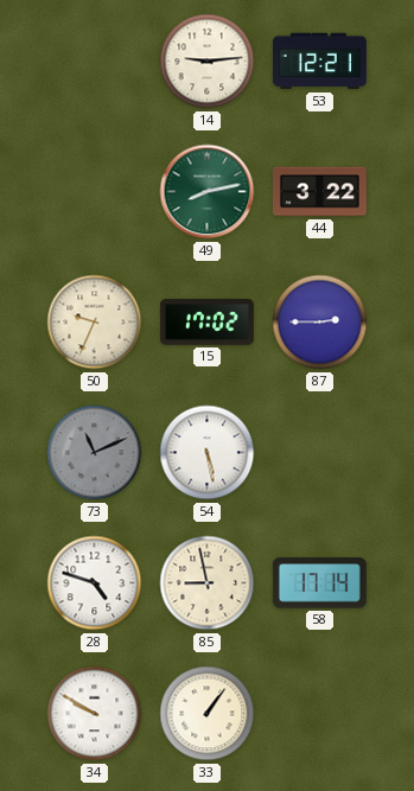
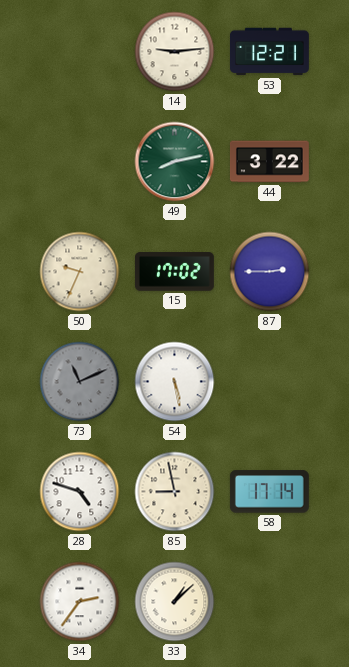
34: 9:50 -> 2:36 (80, 602)
33: 1:06 -> 1:08 (175, 602)
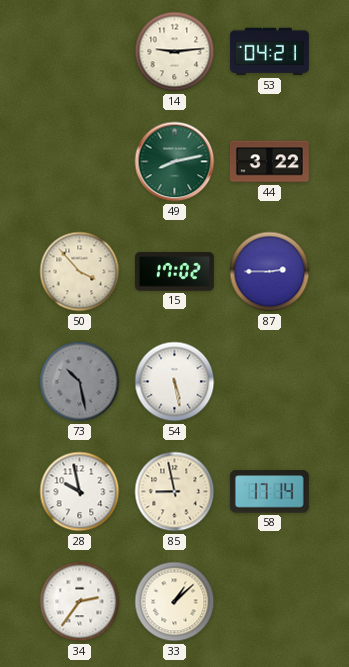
53: 12:21 -> 04:21 (269, 52)
50: 9:34 -> 3:53 (80, 272)
73: 11:11 -> 10:28 (80, 382)
28: 4:48 -> 9:58 (80, 492)
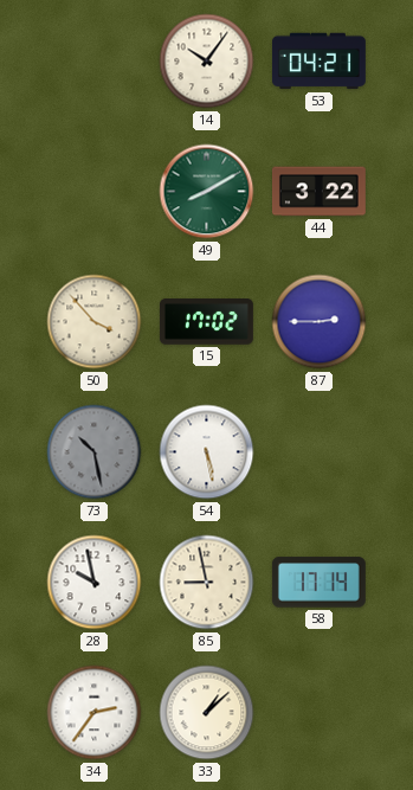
14: 9:14 -> 10:06 (207, 62)
49: 8:13 -> 8:10 (207, 192)
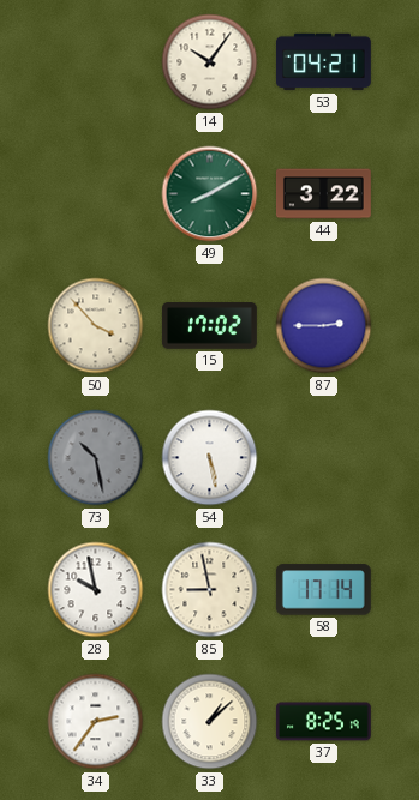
37: none -> 8:25 (323, 722)
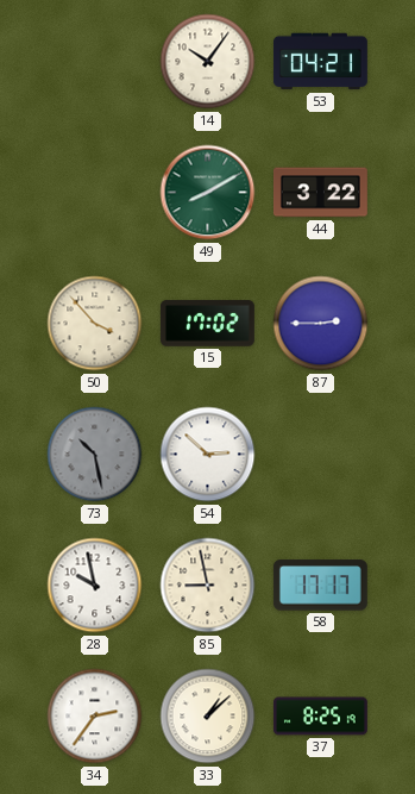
54: 5:28 -> 2:52 (208, 455)
58: 17:14 -> 17:17 (320, 586)
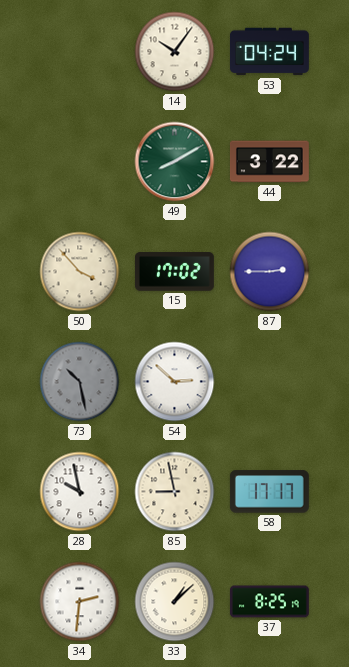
53: 04:21 -> 04:24 (269, 52)
34: 2:36 -> 2:31 (80, 602)
